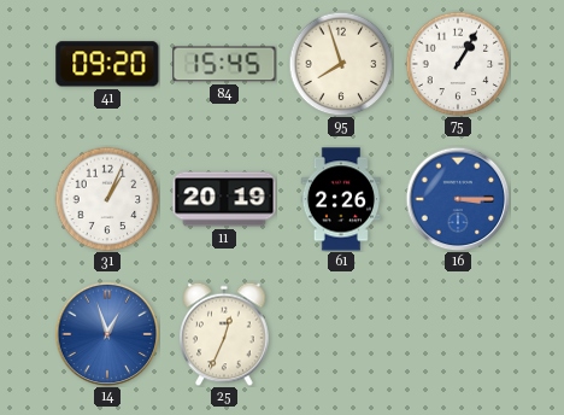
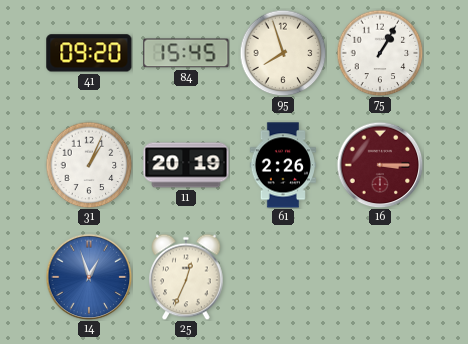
16 dial: blue -> burgundy (380, 165)
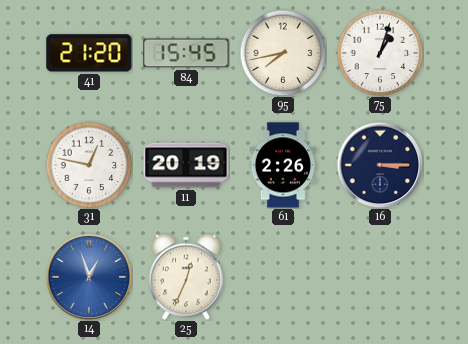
41: 09:20 -> 21:20 (89, 53)
95: 7:57 -> 7:43 (283, 53)
75: 1:05 -> 1:03 (380, 53)
31: 1:04 -> 12:47 (89, 165)
16 dial: burgundy -> navy (380, 165)
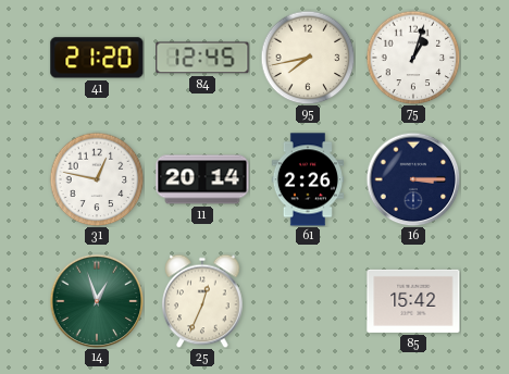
84: 15:45 -> 12:45 (202, 58)
11: 20:19 -> 20:14 (202, 179)
14 dial: blue -> green (97, 301)
85: none -> 15:42 (413, 301)
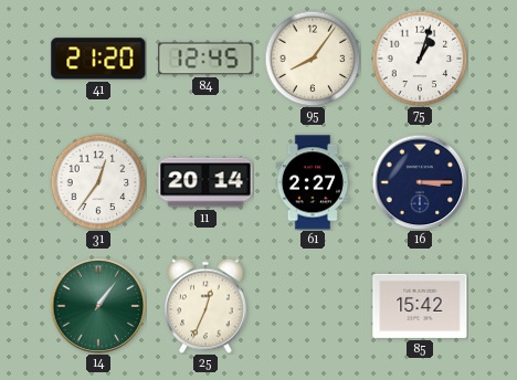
95: 7:43 -> 8:06 (313, 59)
31: 12:47 -> 12:36 (98, 182)
61: 2:26 -> 2:27 (312, 182)
14: 12:57 -> 1:06 (98, 306)
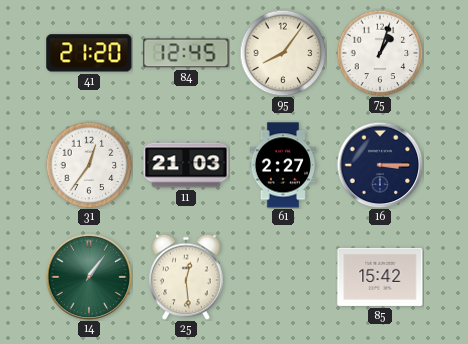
11: 20:14 -> 21:03 (186, 165)
25: 12:34 -> 12:29 (186, 277)
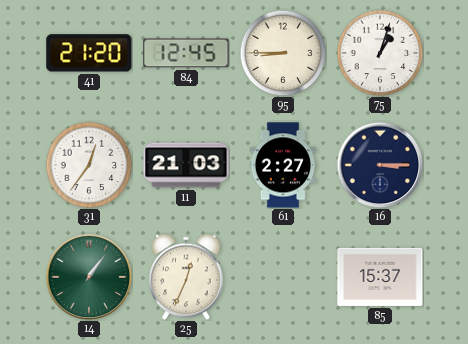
95: 8:06 -> 8:45 (283, 53)
25: 12:29 -> 12:34 (186, 277)
85: 15:42 -> 15:37 (380, 277)
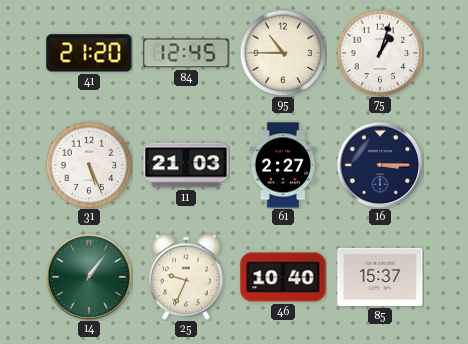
95: 8:45 -> 10:45 (283, 53)
31: 12:36 -> 5:26 (89, 165)
25: 12:34 -> 9:34 (186, 277)
46: none -> 10:40 (283, 277)
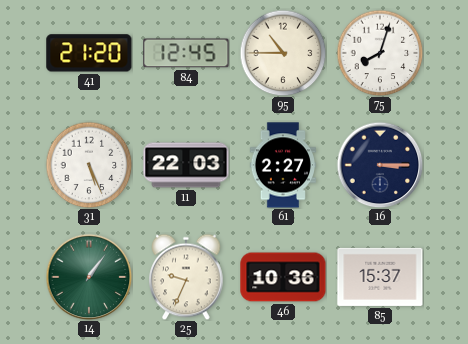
75: 1:03 -> 8:03 (380, 53)
11: 21:03 -> 22:03 (186, 165)
46: 10:40 -> 10:36 (283, 277)
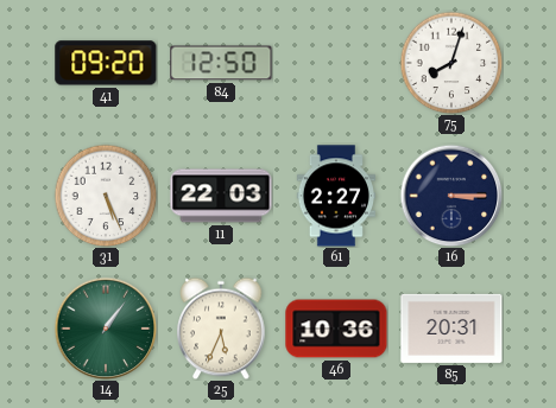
41: 21:20 -> 09:20 (106, 63)
84: 12:45 -> 12:50 (221, 63)
95: 10:45 -> none (283, 53)
25: 9:34 -> 5:34 (221, 329)
85: 15:37 -> 20:31 (451, 329)
